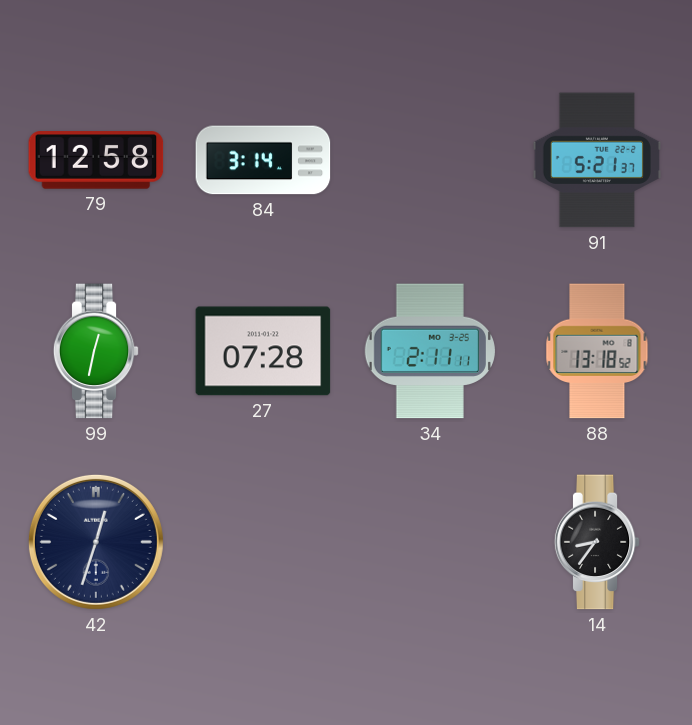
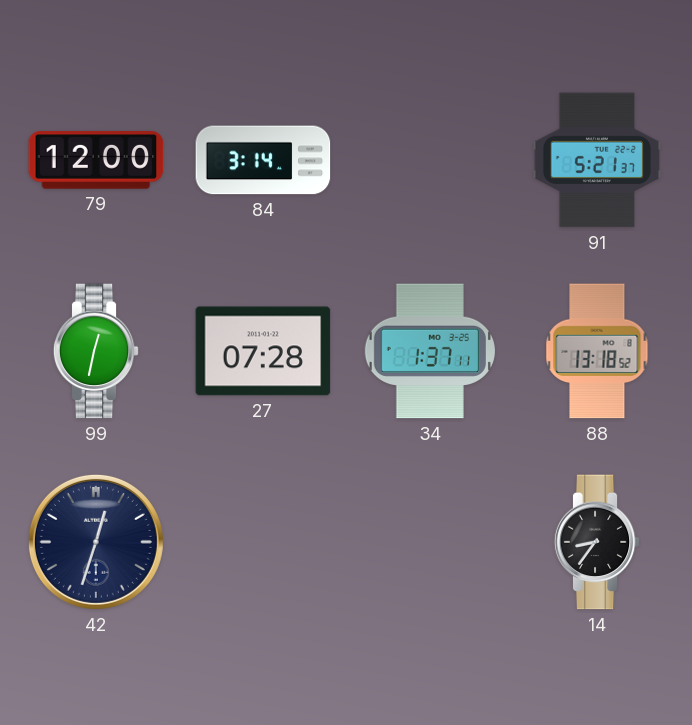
79: 12:58 -> 12:00 (96, 160)
34: 2:11 -> 1:37 (430, 351)
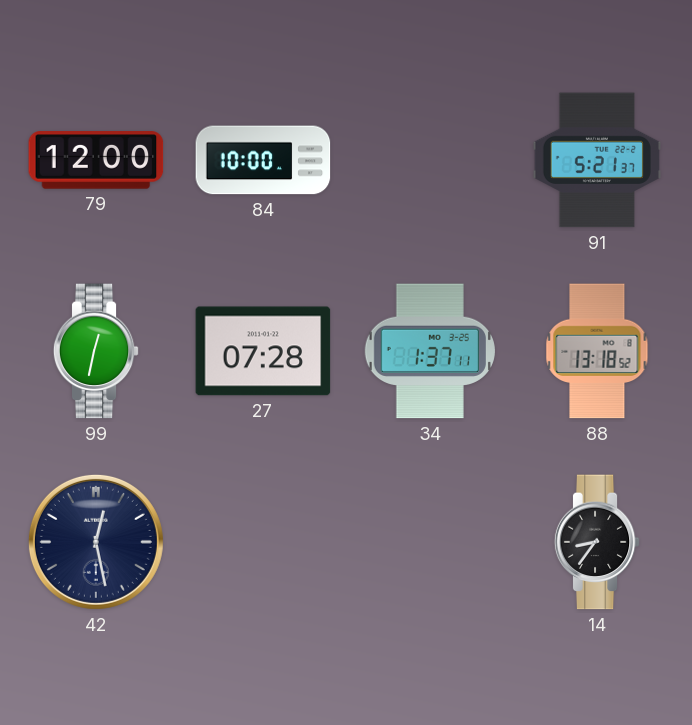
84: 3:14 -> 10:00 (263, 160)
42: 12:33 -> 12:28 (96, 542)
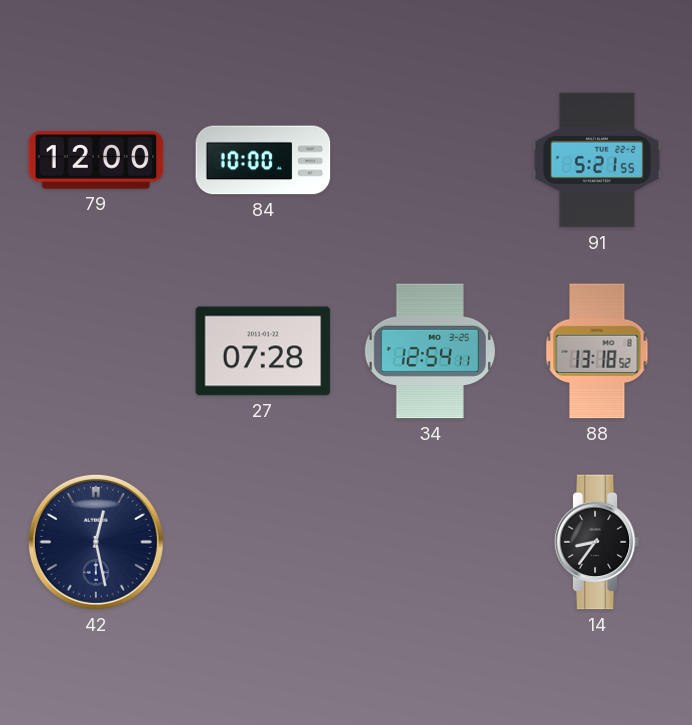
91: 5:21:37 -> 5:21:55 (597, 160)
99: 12:32 -> none (96, 351)
34: 1:37 -> 12:54 (430, 351)
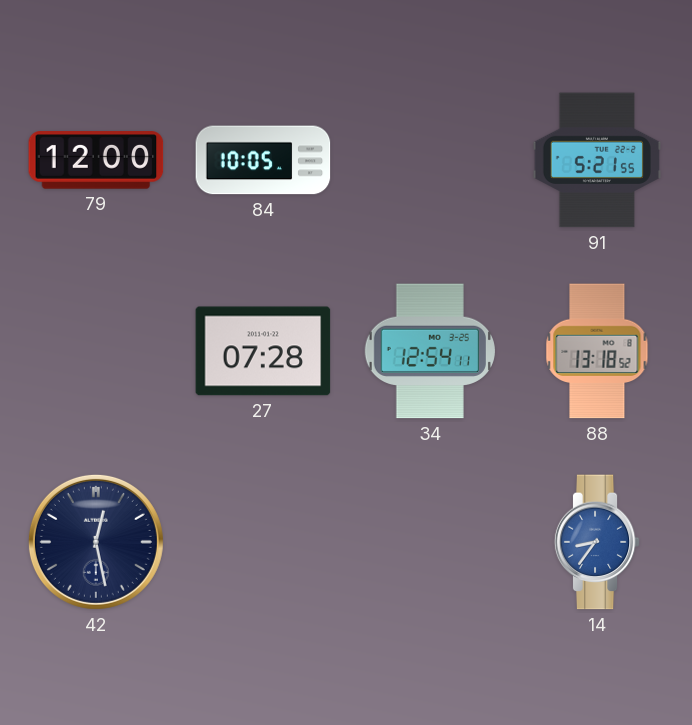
84: 10:00 -> 10:05 (263, 160)
14 dial: black -> blue (597, 542)
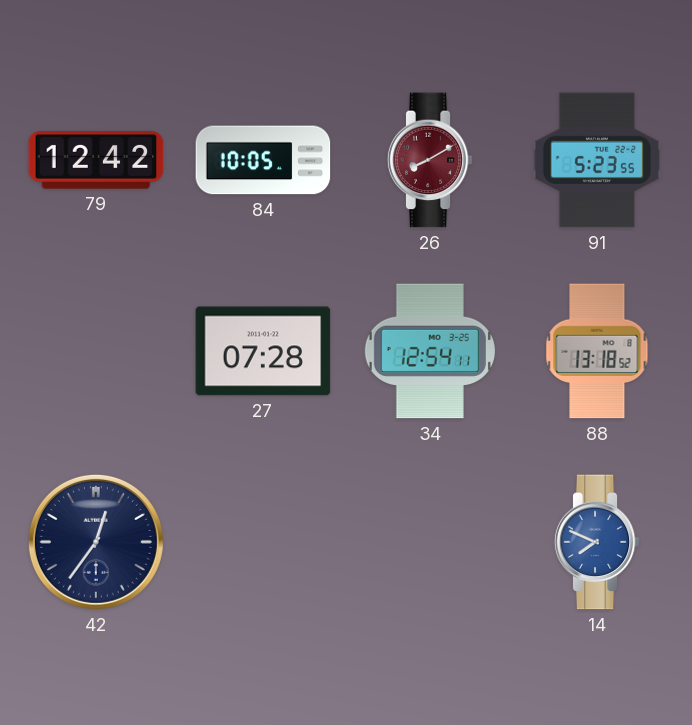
79: 12:00 -> 12:42 (96, 160)
26: none -> 8:10 (430, 160)
91: 5:21 -> 5:23 (597, 160)
42: 12:28 -> 12:36 (96, 542)
14: 8:36 -> 7:49 (597, 542)
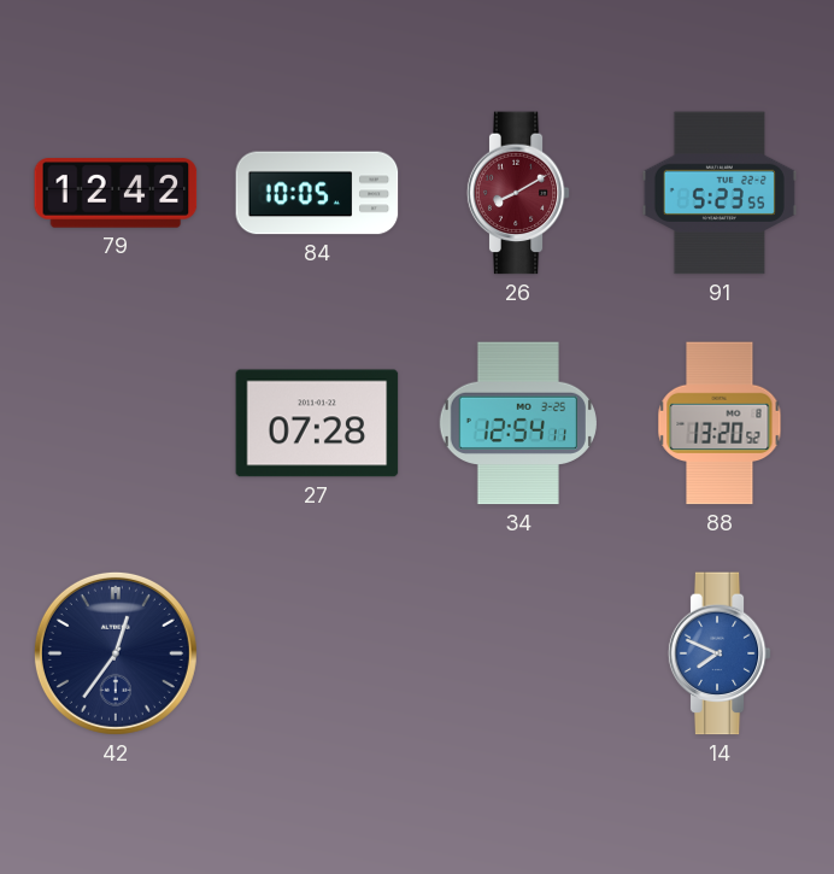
88: 13:18 -> 13:20 (720, 423)
